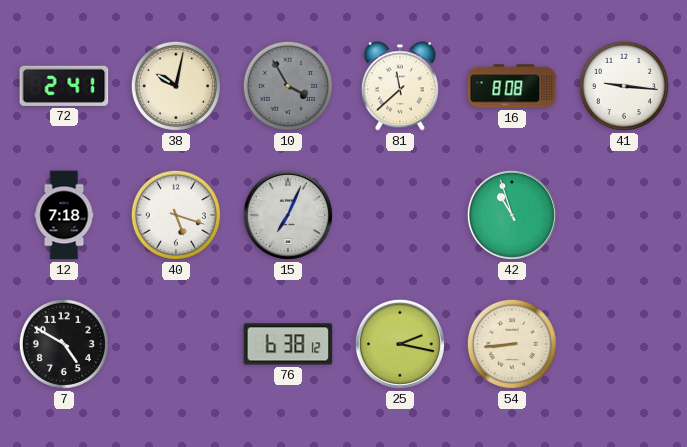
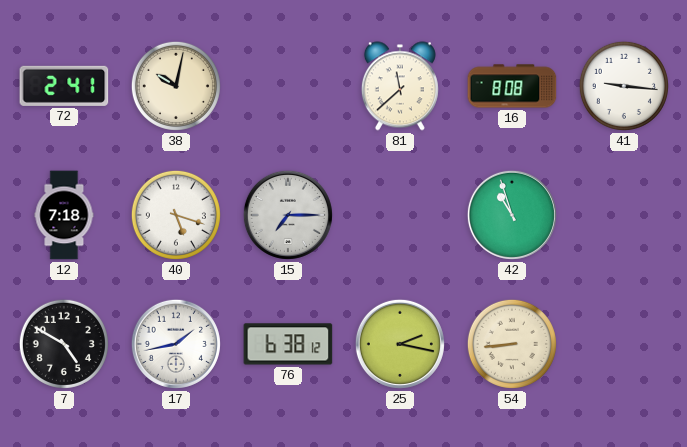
10: 3:55 -> none (288, 86)
15: 7:04 -> 7:15 (288, 215)
17: none -> 1:43 (176, 344)
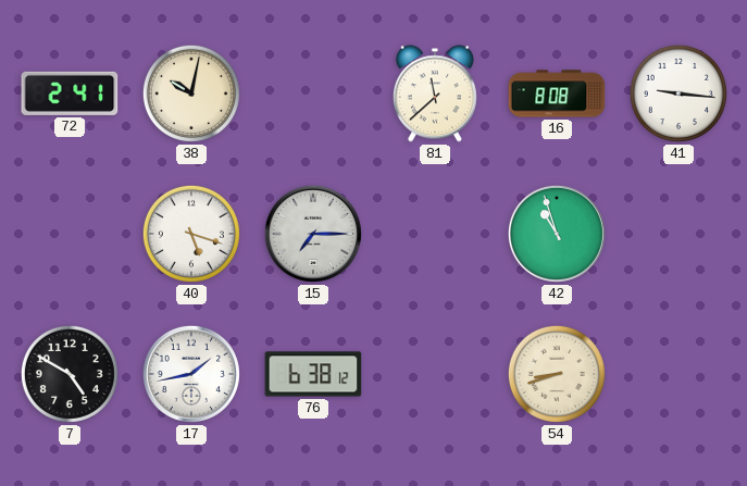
12: 7:18 -> none (64, 215)
25: 2:17 -> none (400, 344)
54: 8:44 -> 8:42 (557, 374)
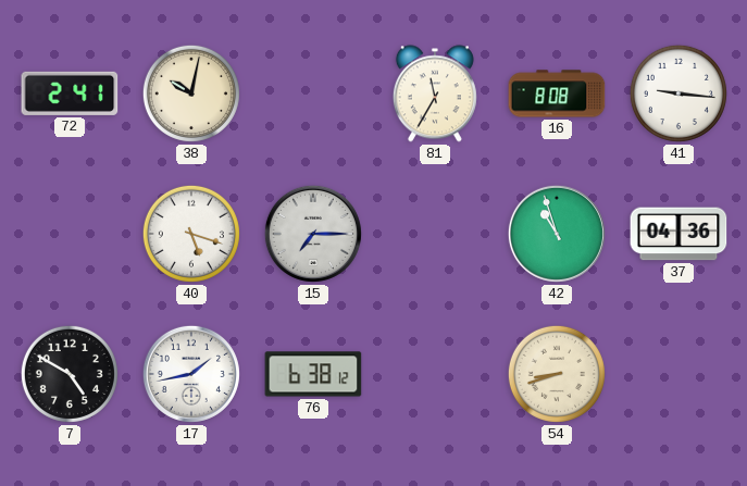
81: 11:38 -> 11:35 (435, 94)
37: none -> 04:36 (678, 234)
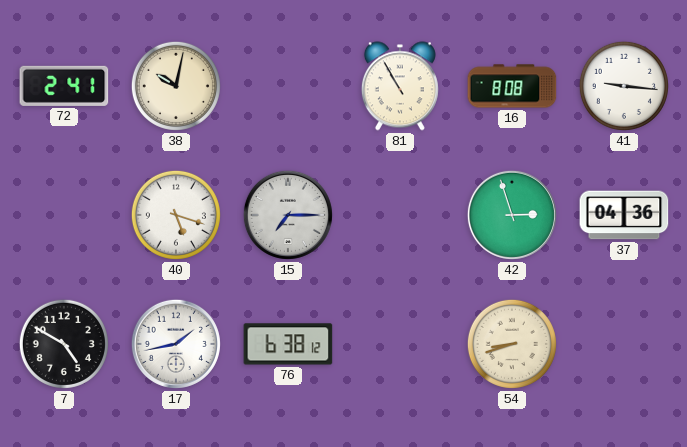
81: 11:35 -> 10:55 (400, 86)
42: 10:57 -> 2:57 (512, 215)
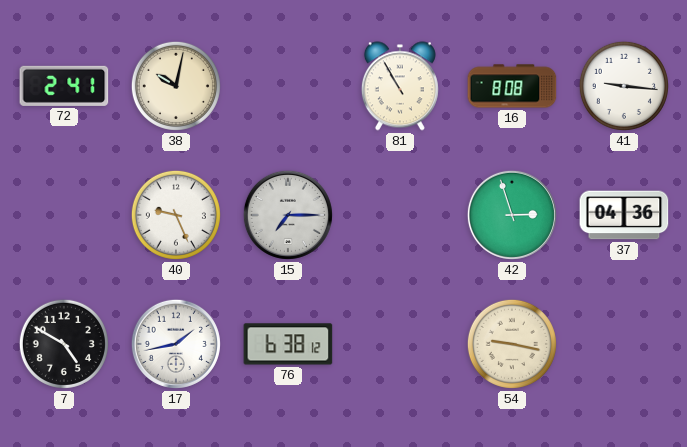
40: 5:18 -> 9:26 (176, 215)
54: 8:42 -> 9:17 (512, 344)
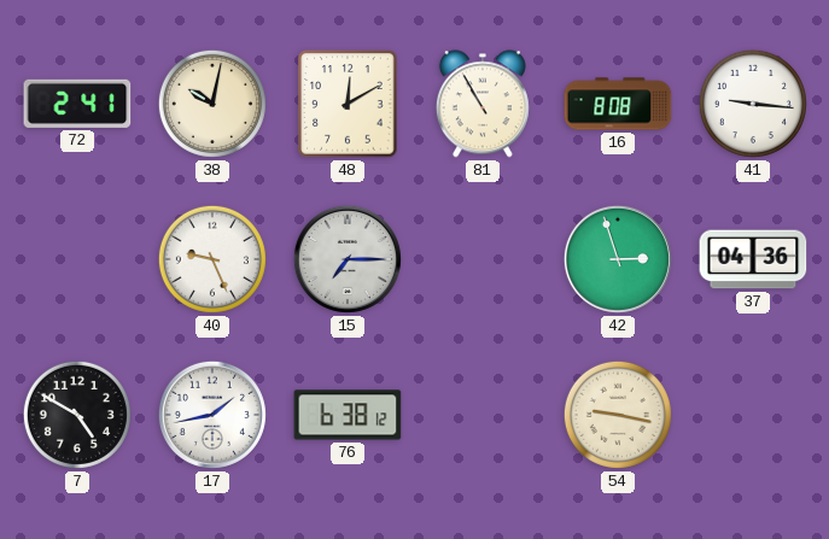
48: none -> 12:10 (348, 104)
